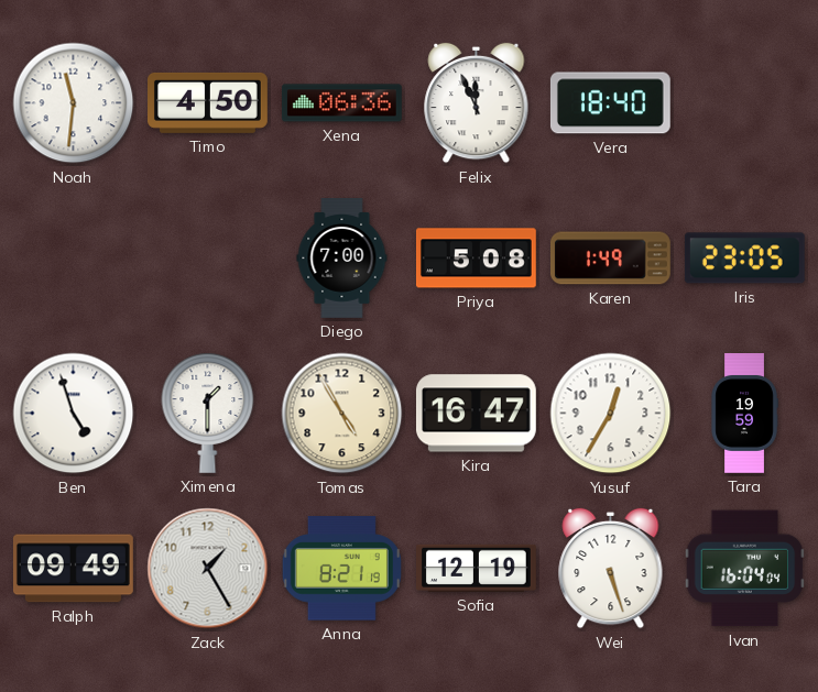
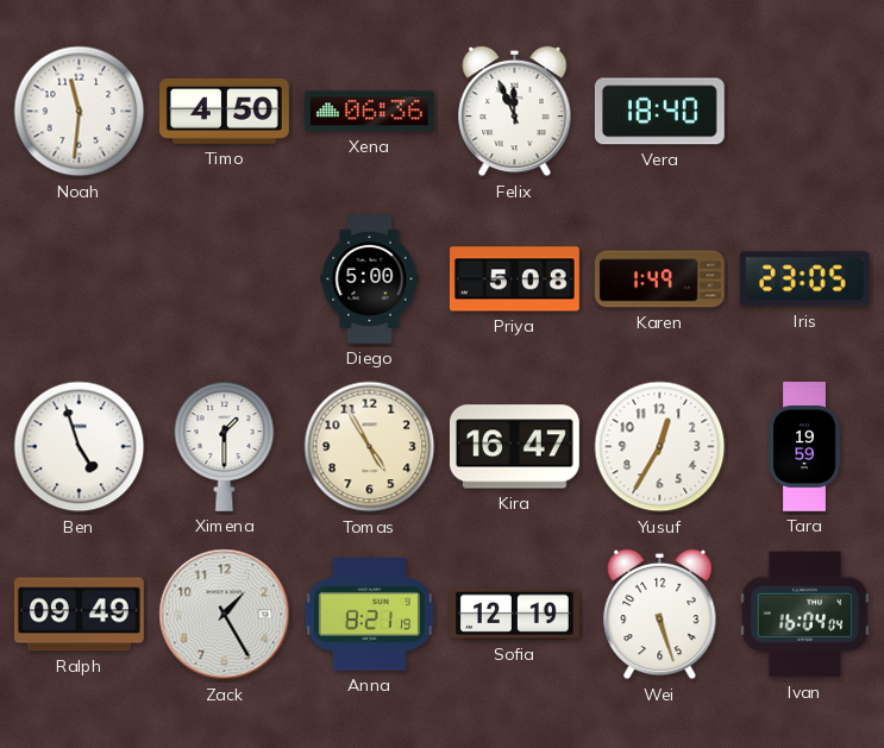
Diego: 7:00 -> 5:00 (370, 279)
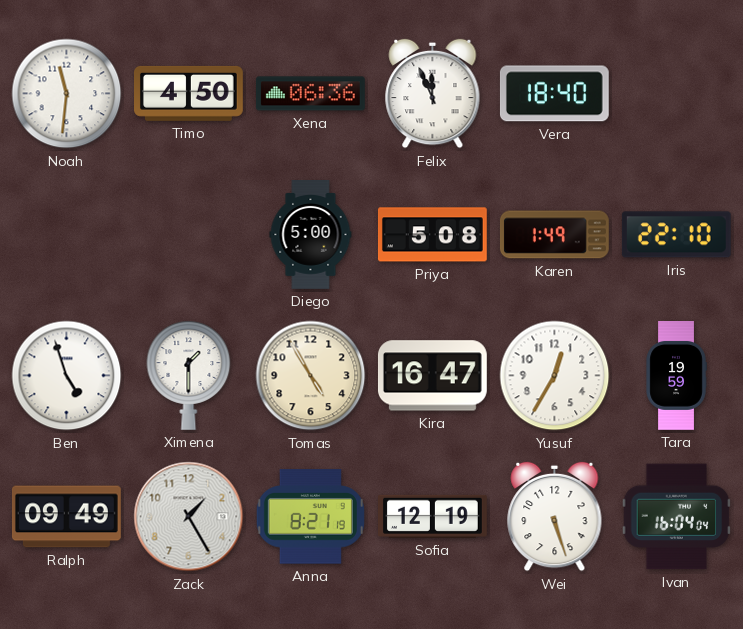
Iris: 23:05 -> 22:10 (676, 235)
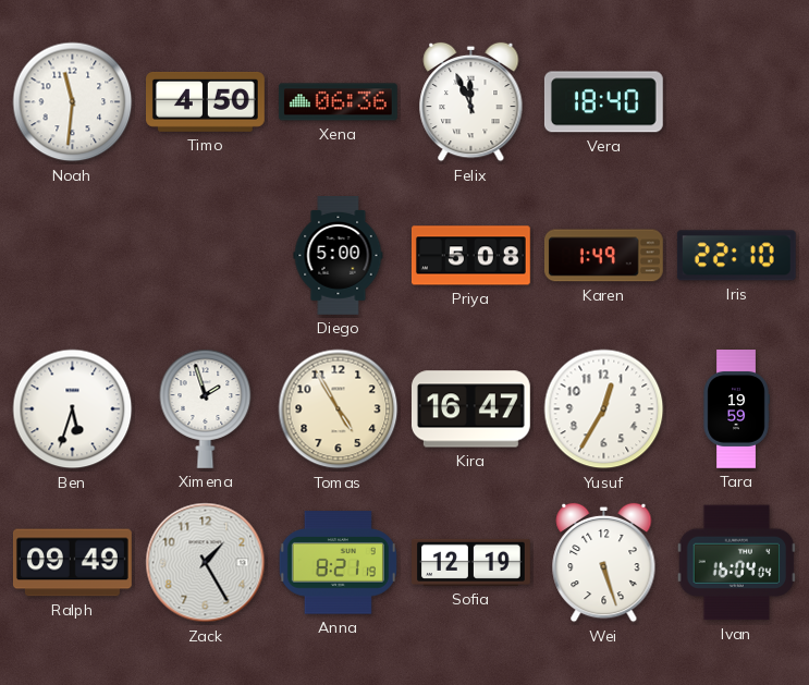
Ben: 4:57 -> 5:33 (73, 409)
Ximena: 1:30 -> 1:57 (206, 408)
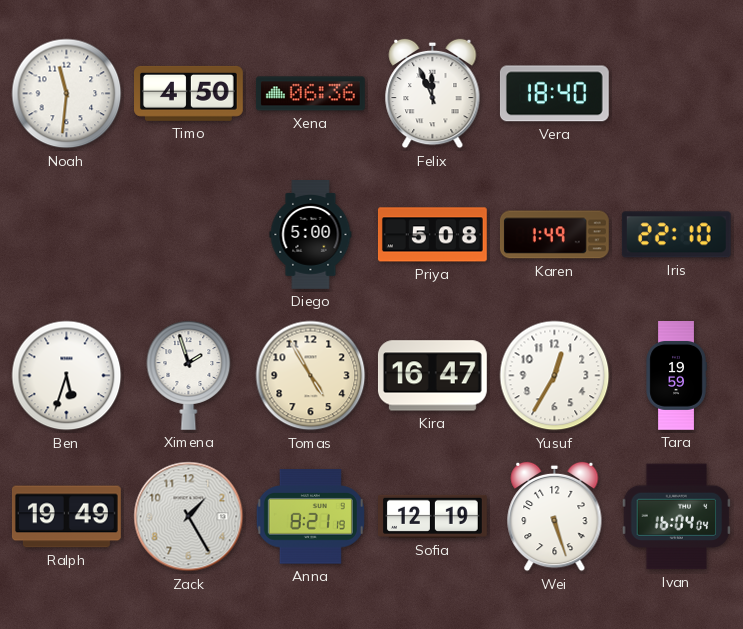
Ralph: 09:49 -> 19:49 (67, 517)
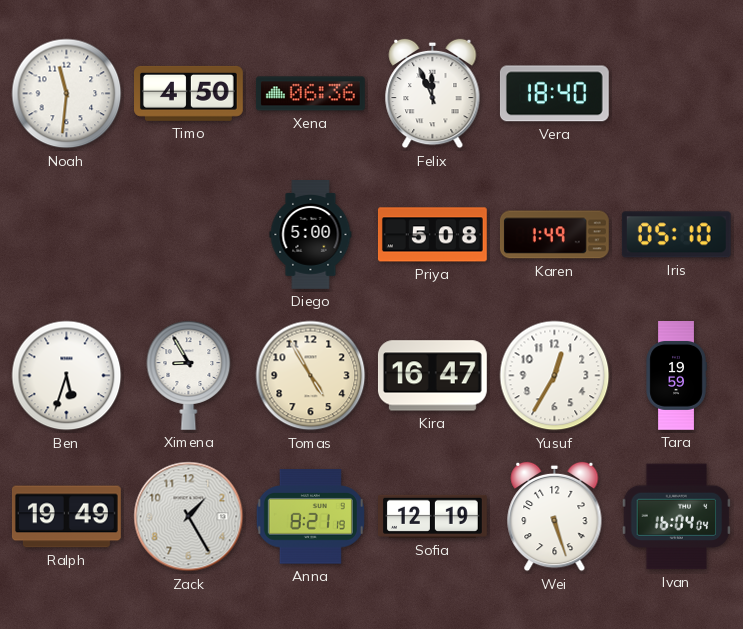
Iris: 22:10 -> 05:10 (676, 235)
Ximena: 1:57 -> 8:55 (189, 375)
